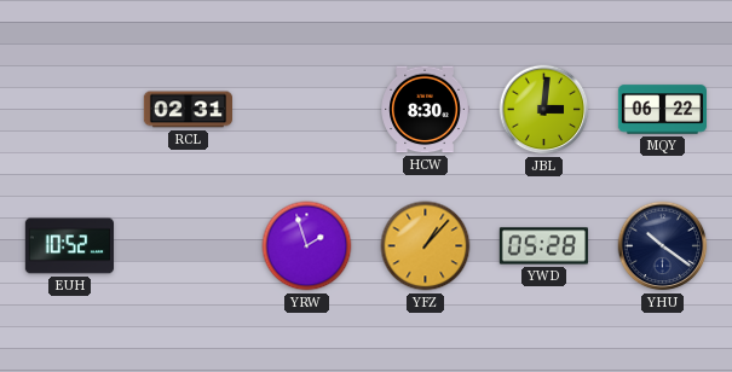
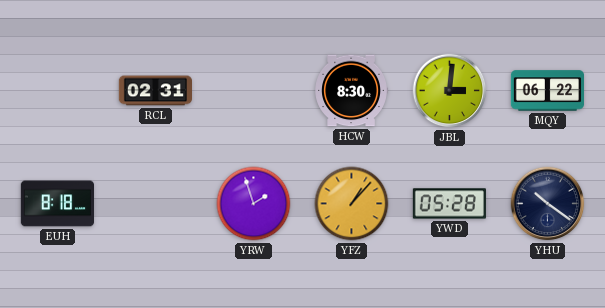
EUH: 10:52 -> 8:18 (57, 204)
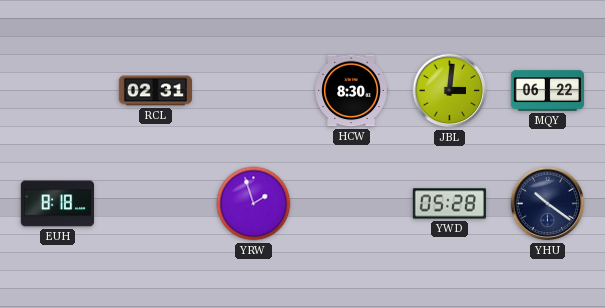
YFZ: 1:07 -> none (352, 204)
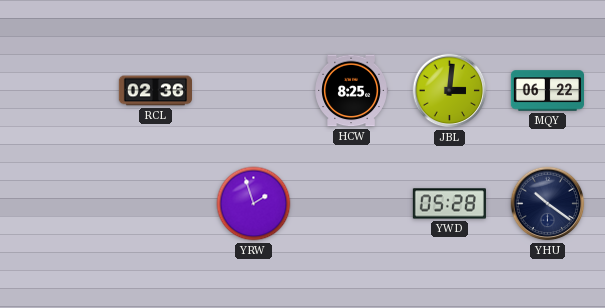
RCL: 02:31 -> 02:36 (155, 91)
HCW: 8:30 -> 8:25 (351, 91)
EUH: 8:18 -> none (57, 204)
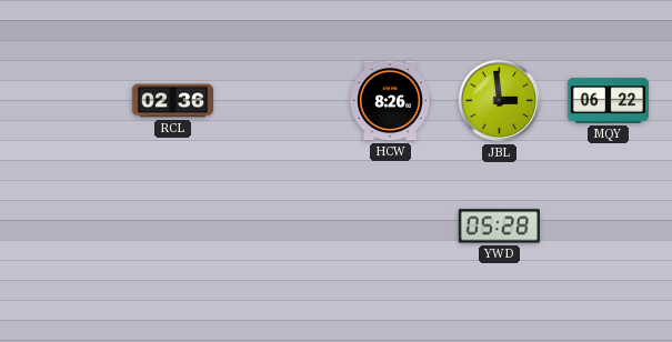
HCW: 8:25 -> 8:26 (390, 101)
JBL: 3:01 -> 2:59 (500, 101)
YRW: 1:57 -> none (254, 204)
YHU: 10:21 -> none (548, 204)
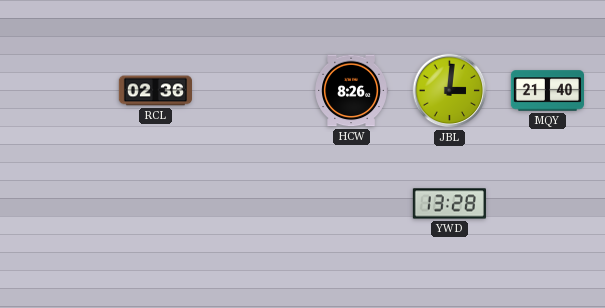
JBL: 2:59 -> 3:01 (450, 91)
MQY: 06:22 -> 21:40 (547, 91)
YWD: 05:28 -> 13:28 (449, 204)
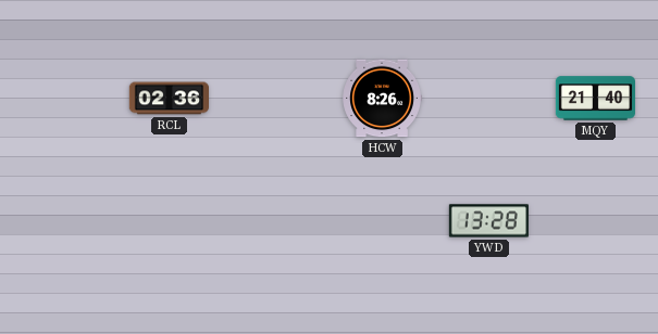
JBL: 3:01 -> none (450, 91)
